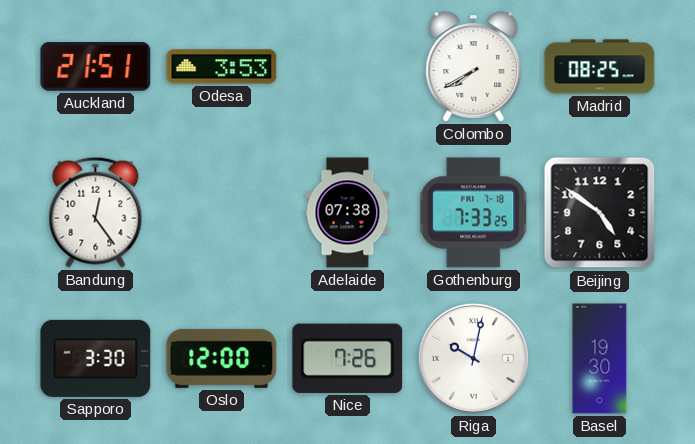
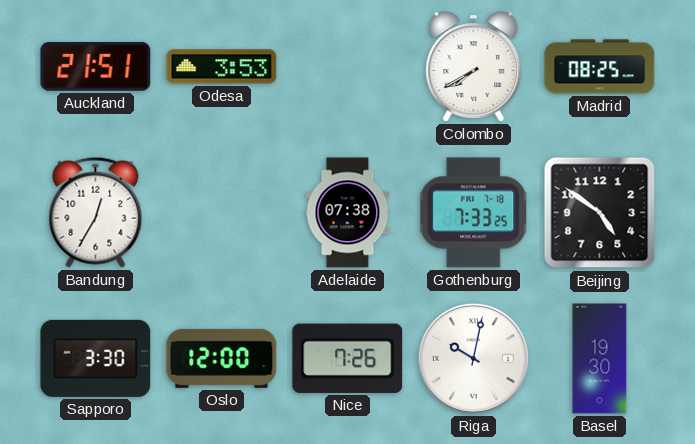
Bandung: 12:24 -> 12:35 (96, 212)
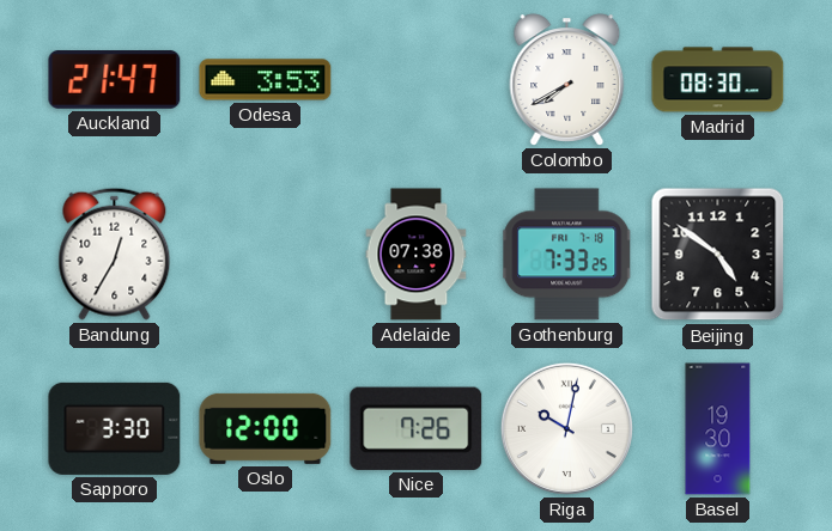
Auckland: 21:51 -> 21:47 (115, 80)
Madrid: 08:25 -> 08:30 (718, 80)
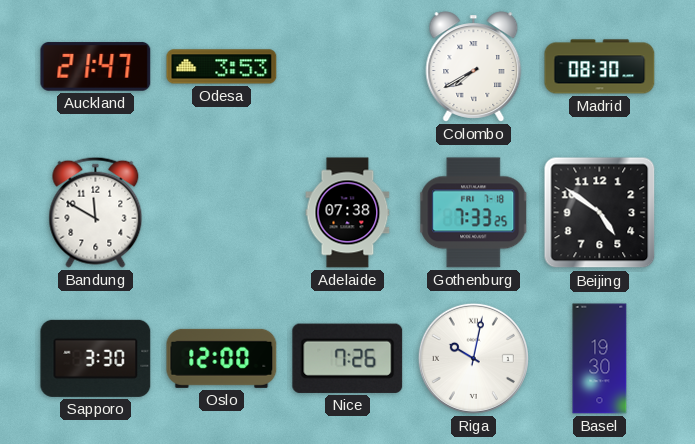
Bandung: 12:35 -> 11:50 (96, 212)
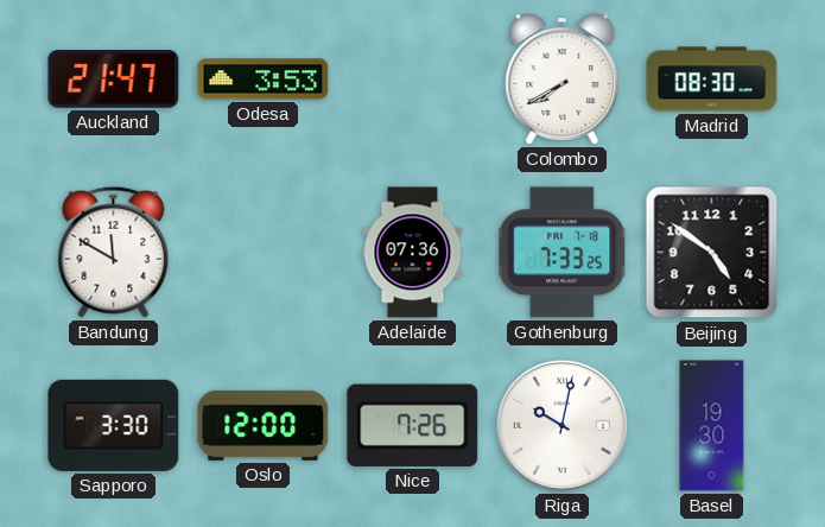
Adelaide: 07:38 -> 07:36 (413, 253)
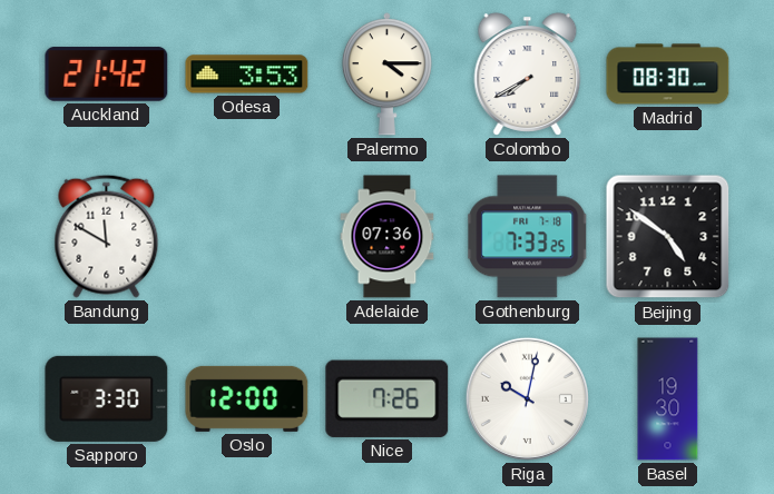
Auckland: 21:47 -> 21:42 (107, 75)
Palermo: none -> 4:15 (386, 75)
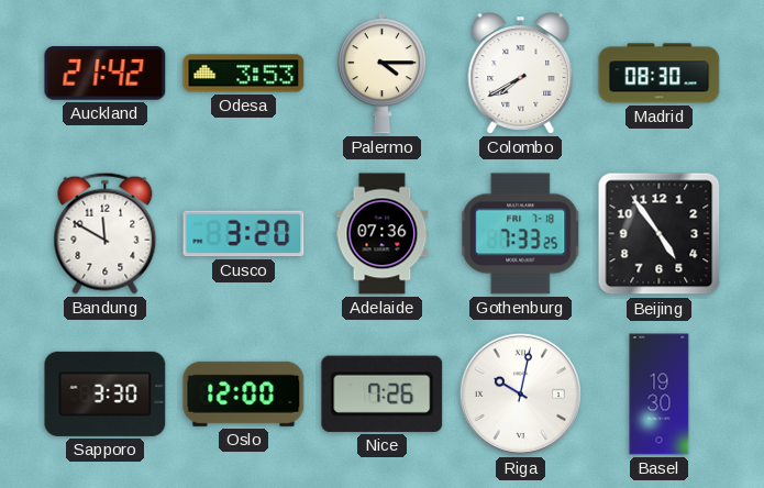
Cusco: none -> 3:20 (244, 234)
Beijing: 4:51 -> 4:54 (660, 234)
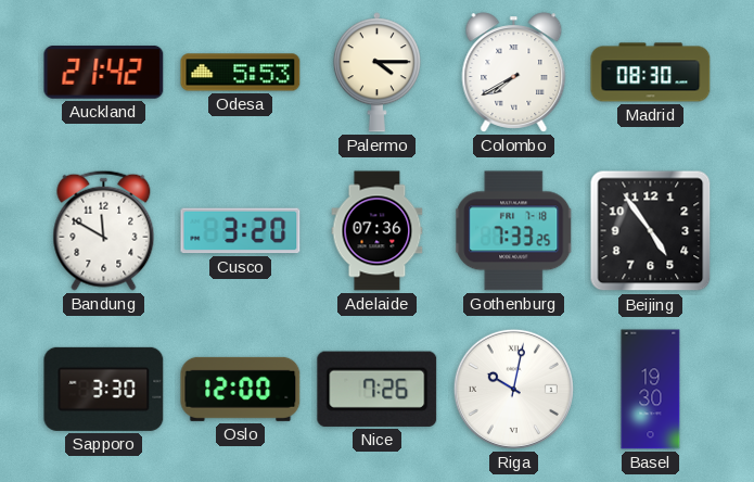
Odesa: 3:53 -> 5:53 (241, 73)
